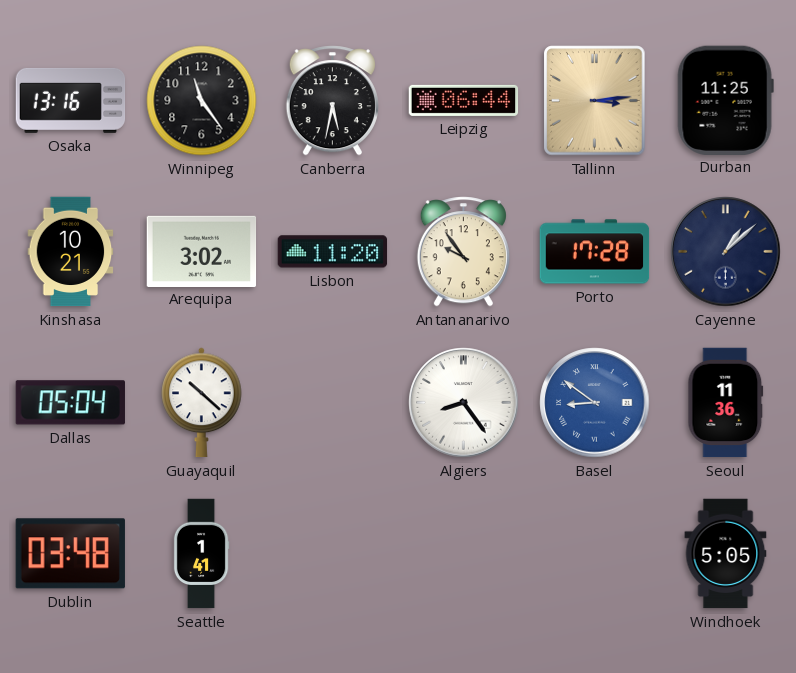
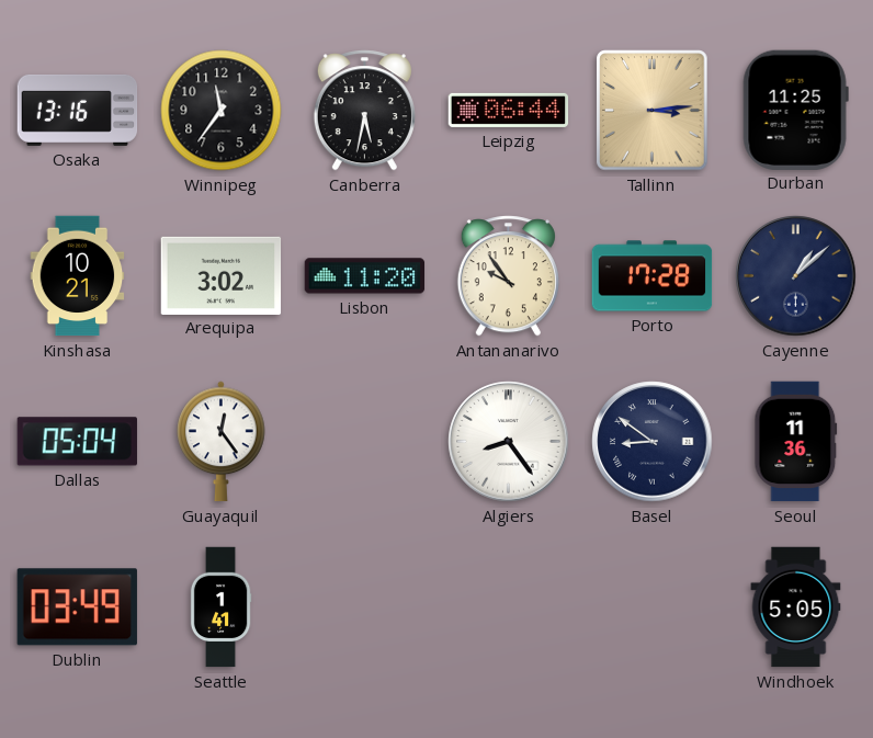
Winnipeg: 11:24 -> 11:36 (222, 111)
Guayaquil: 10:22 -> 12:24 (222, 442)
Basel dial: blue -> navy (653, 442)
Dublin: 03:48 -> 03:49 (77, 608)
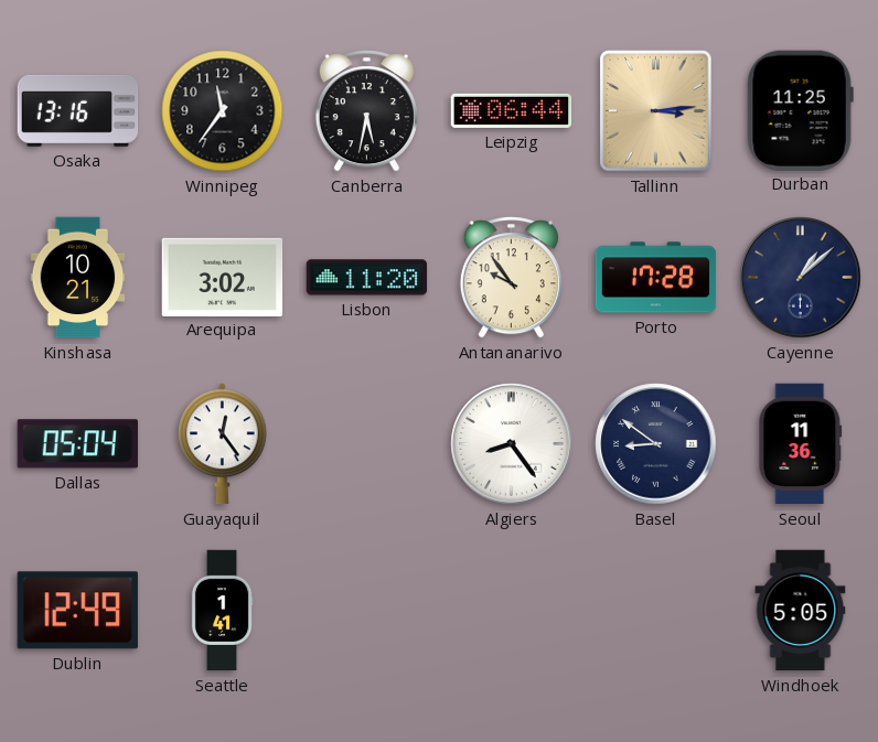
Dublin: 03:49 -> 12:49 (77, 611)
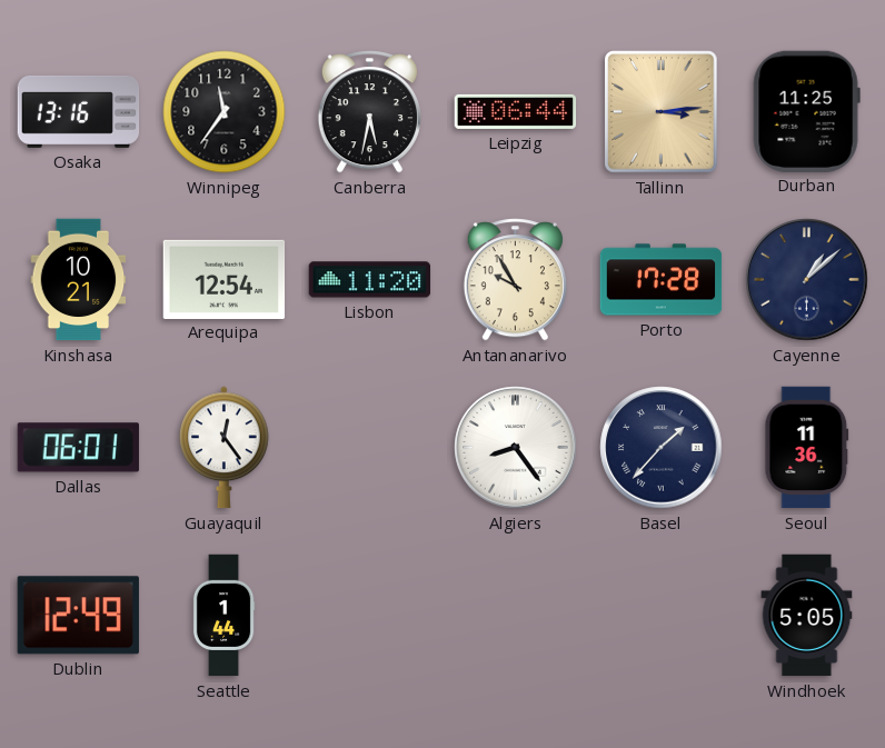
Arequipa: 3:02 -> 12:54 (225, 279)
Antananarivo: 9:54 -> 9:55 (515, 280)
Dallas: 05:04 -> 06:01 (78, 448)
Basel: 8:51 -> 1:37 (662, 448)
Seattle: 1:41 -> 1:44 (223, 616)
